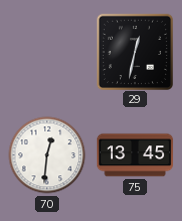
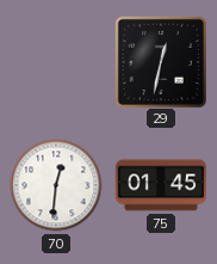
75: 13:45 -> 01:45 (161, 185)
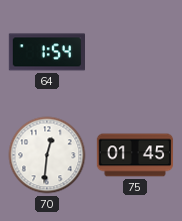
64: none -> 1:54 (46, 52)
29: 12:32 -> none (160, 61)
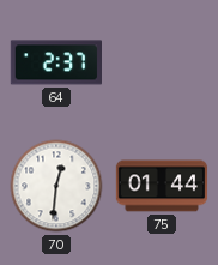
64: 1:54 -> 2:37 (55, 62)
75: 01:45 -> 01:44 (162, 186)
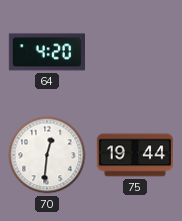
64: 2:37 -> 4:20 (46, 52)
75: 01:44 -> 19:44 (135, 155)
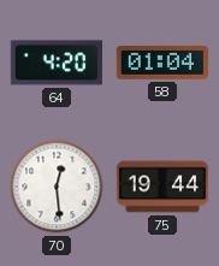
58: none -> 01:04 (161, 63)
70: 12:31 -> 12:29 (57, 187)
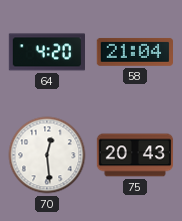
58: 01:04 -> 21:04 (134, 52)
75: 19:44 -> 20:43 (135, 155)
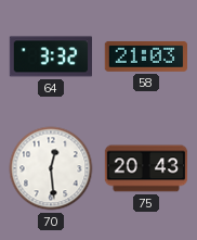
64: 4:20 -> 3:32 (50, 56)
58: 21:04 -> 21:03 (145, 56)
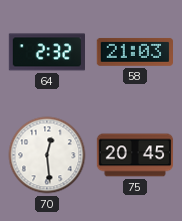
64: 3:32 -> 2:32 (46, 52)
75: 20:43 -> 20:45 (135, 155)
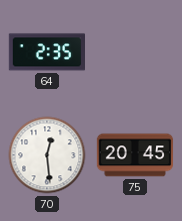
64: 2:32 -> 2:35 (46, 52)
58: 21:03 -> none (134, 52)
